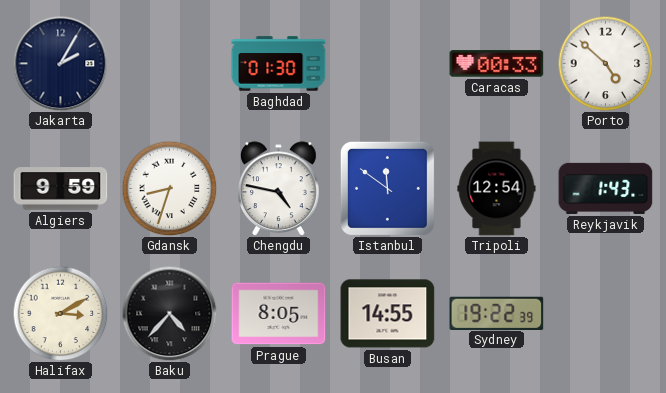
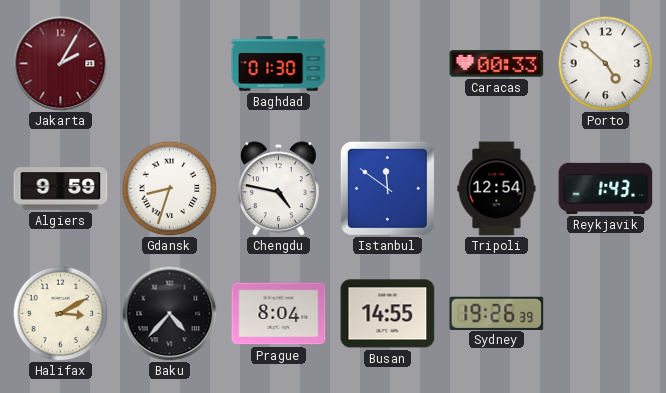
Jakarta dial: navy -> burgundy (60, 63)
Prague: 8:05 -> 8:04 (279, 314)
Sydney: 19:22 -> 19:26 (497, 313)
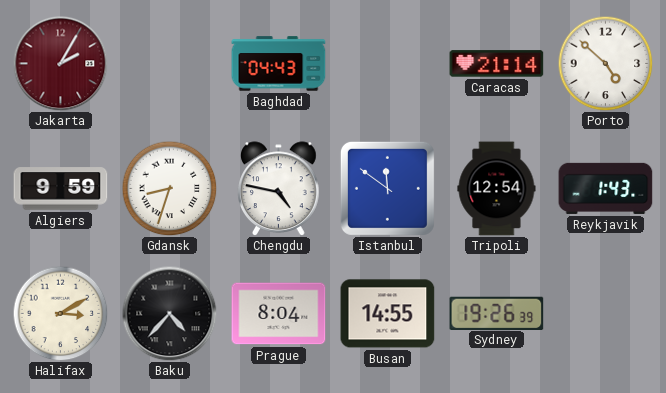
Baghdad: 01:30 -> 04:43 (279, 64)
Caracas: 00:33 -> 21:14 (497, 64)
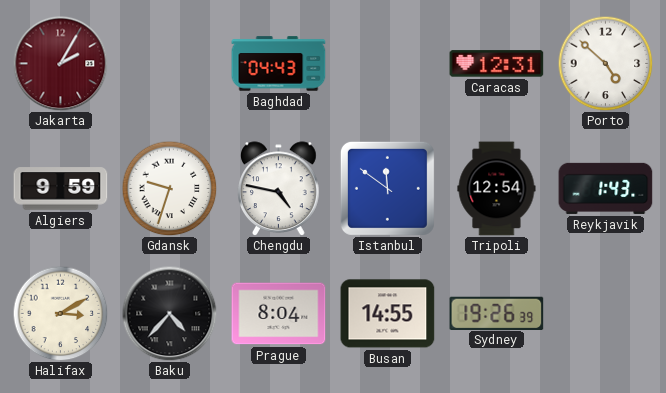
Caracas: 21:14 -> 12:31 (497, 64)
Gdansk: 8:33 -> 9:33 (169, 188)
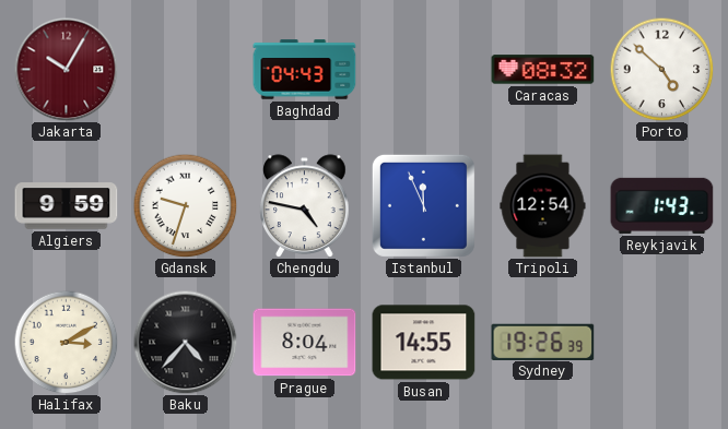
Jakarta: 2:05 -> 10:05 (66, 69)
Caracas: 12:31 -> 08:32 (543, 70)
Istanbul: 11:51 -> 11:56 (423, 205)
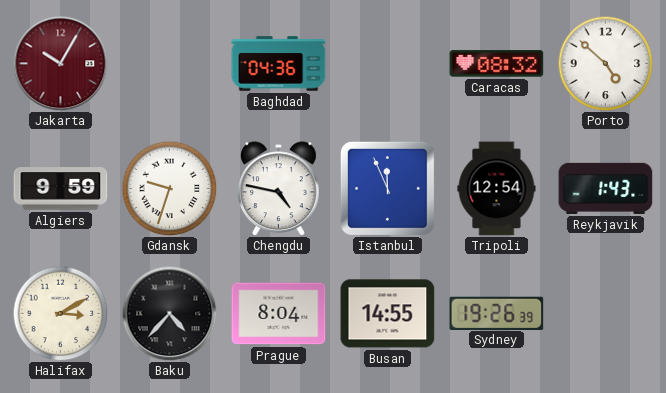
Baghdad: 04:43 -> 04:36 (279, 64)
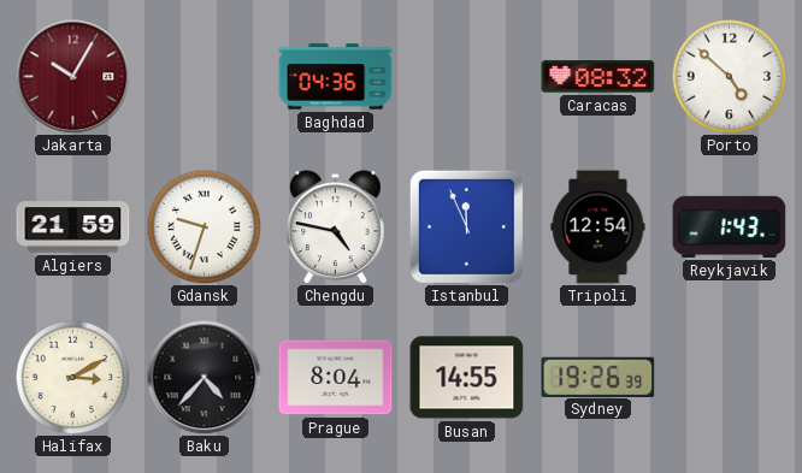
Algiers: 9:59 -> 21:59 (73, 227)
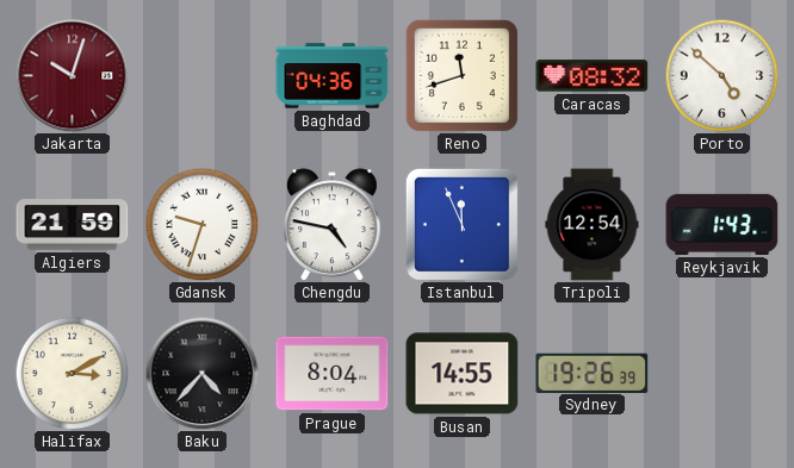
Jakarta: 10:05 -> 10:03 (72, 75)
Reno: none -> 11:42 (461, 75)
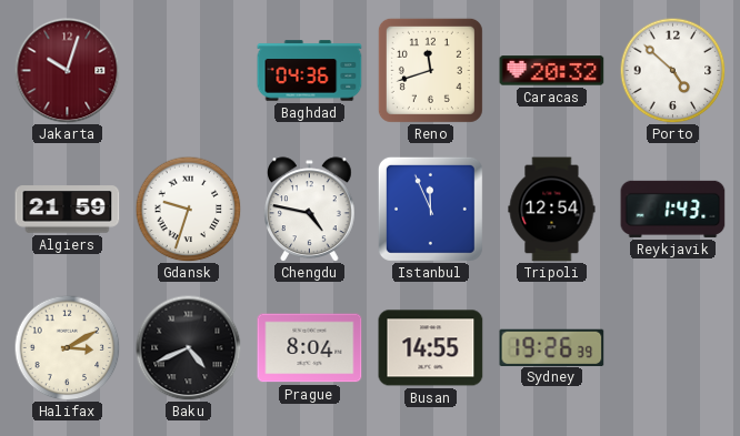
Caracas: 08:32 -> 20:32 (552, 71)
Baku: 4:37 -> 4:41 (188, 347)
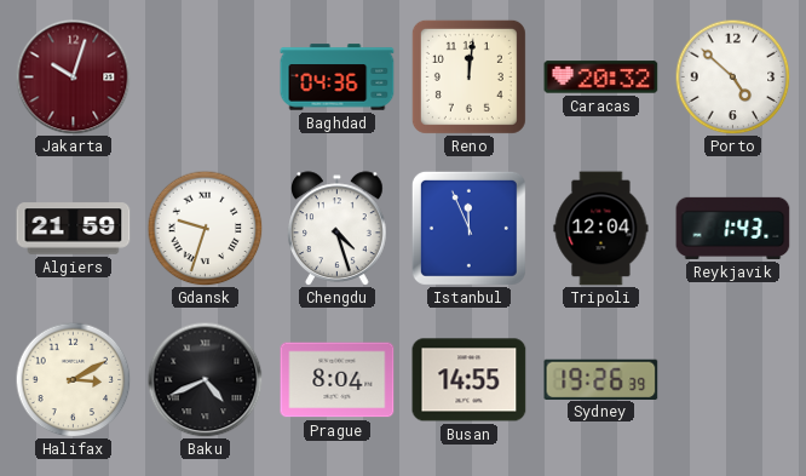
Reno: 11:42 -> 12:01 (468, 76)
Chengdu: 4:47 -> 4:27 (338, 228)
Tripoli: 12:54 -> 12:04 (601, 229)
